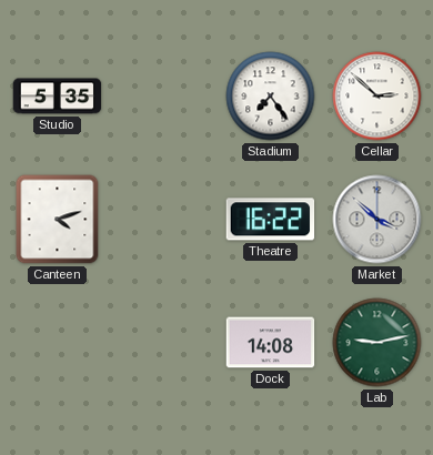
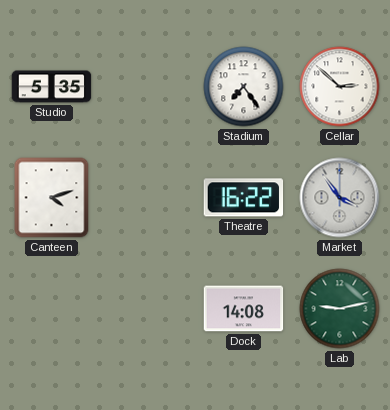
Market: 3:52 -> 3:54 (340, 198)
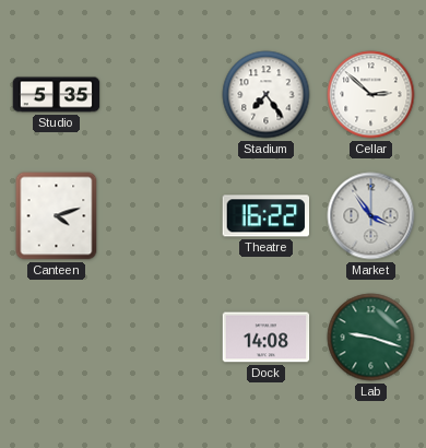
Lab: 9:13 -> 9:18 (371, 338)
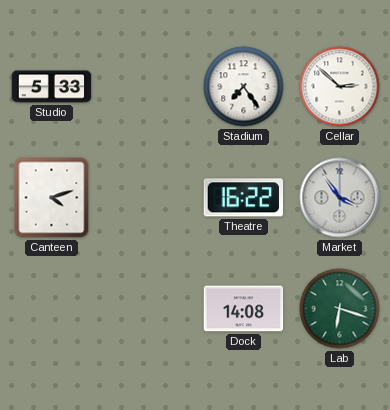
Studio: 5:35 -> 5:33 (52, 87)
Lab: 9:18 -> 6:18 (340, 309)
